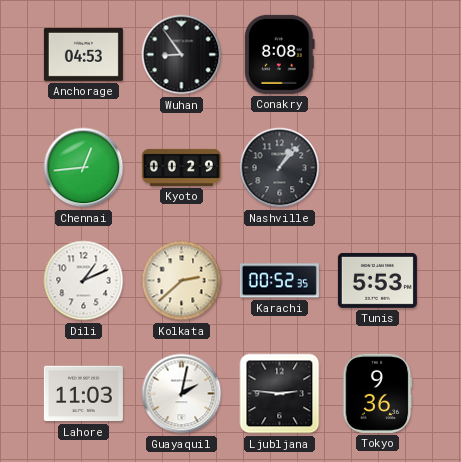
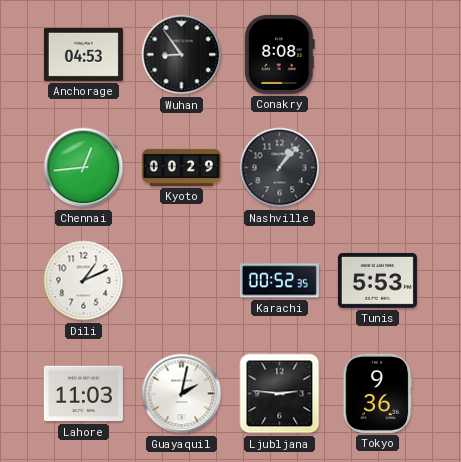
Kolkata: 2:38 -> none (182, 281)
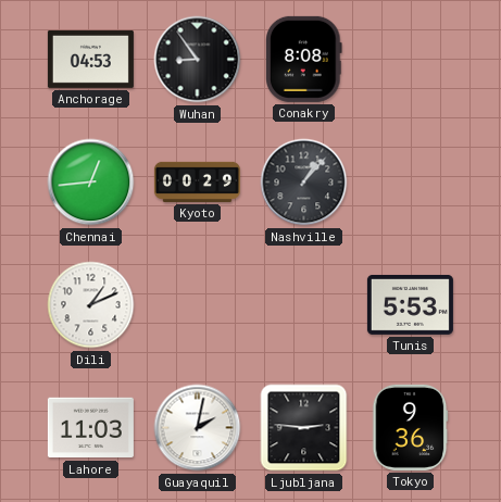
Karachi: 00:52 -> none (279, 281)
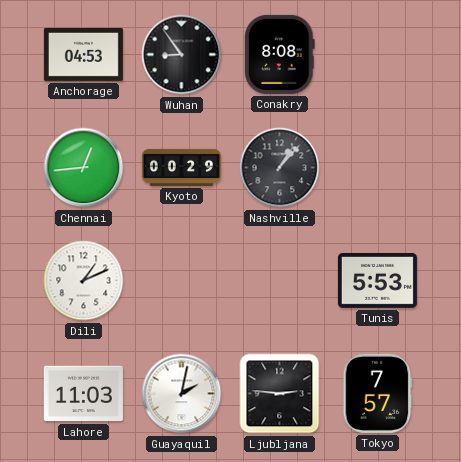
Tokyo: 9:36 -> 7:57 (377, 393)
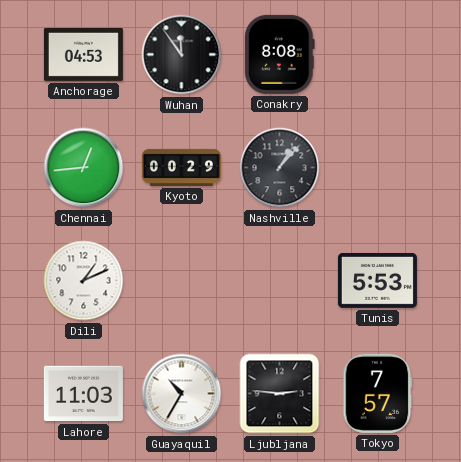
Wuhan: 8:54 -> 11:54 (182, 55)
Guayaquil: 2:02 -> 10:35 (182, 394)
